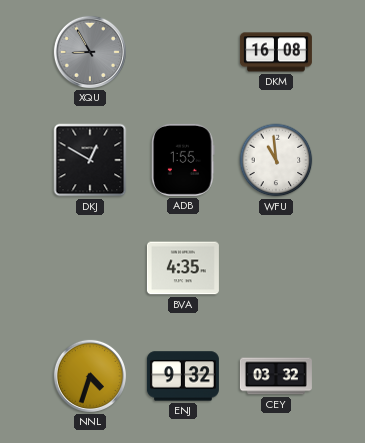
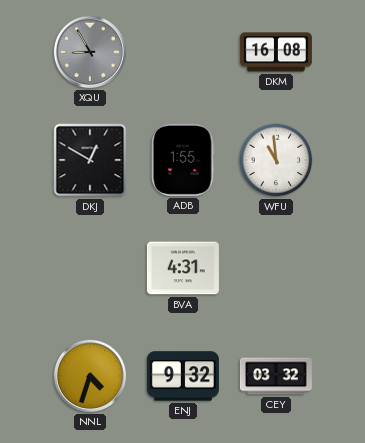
BVA: 4:35 -> 4:31 (183, 268)
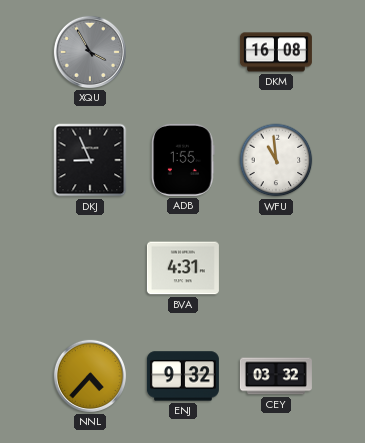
XQU: 8:55 -> 3:55 (90, 52)
DKJ: 12:50 -> 8:56 (90, 160)
NNL: 4:33 -> 4:37 (90, 376)
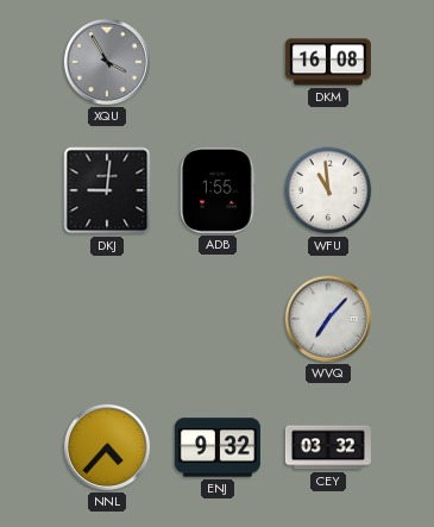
DKJ: 8:56 -> 9:01 (107, 190)
BVA: 4:31 -> none (183, 268)
WVQ: none -> 7:07 (328, 319)
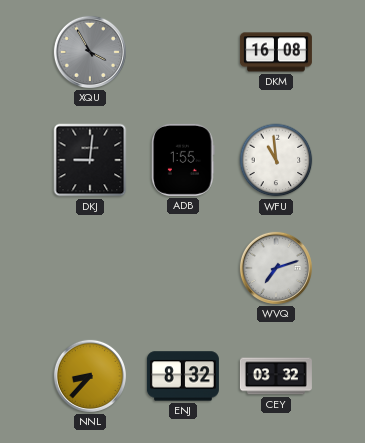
WVQ: 7:07 -> 7:12 (276, 268)
NNL: 4:37 -> 8:37 (90, 376)
ENJ: 9:32 -> 8:32 (183, 376)
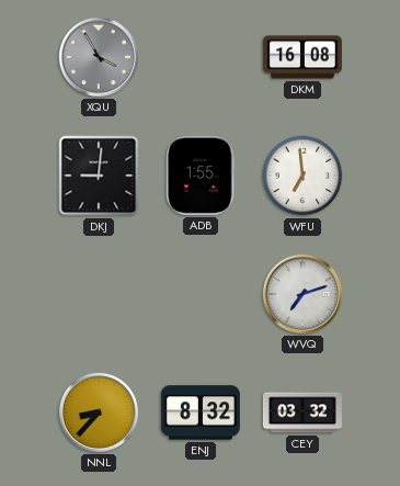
WFU: 10:59 -> 6:59 (302, 176)
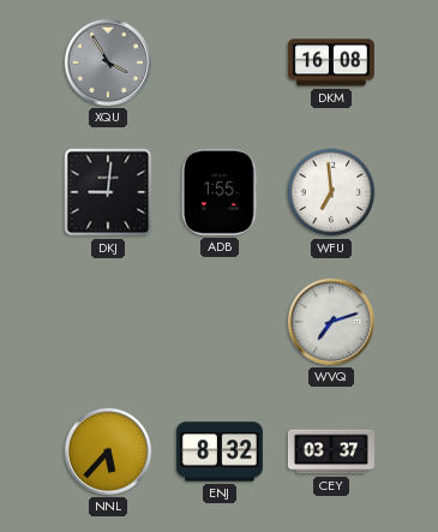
NNL: 8:37 -> 5:37 (108, 452)
CEY: 03:32 -> 03:37 (331, 452)
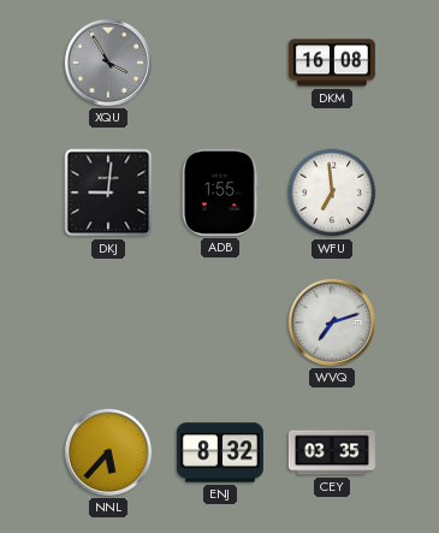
CEY: 03:37 -> 03:35 (332, 452)
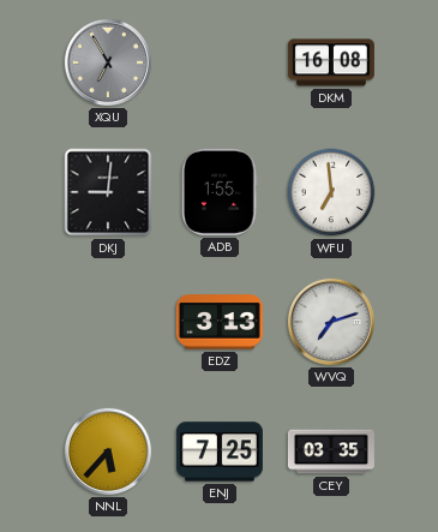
XQU: 3:55 -> 6:55 (108, 62)
EDZ: none -> 3:13 (220, 322)
ENJ: 8:32 -> 7:25 (220, 452)
